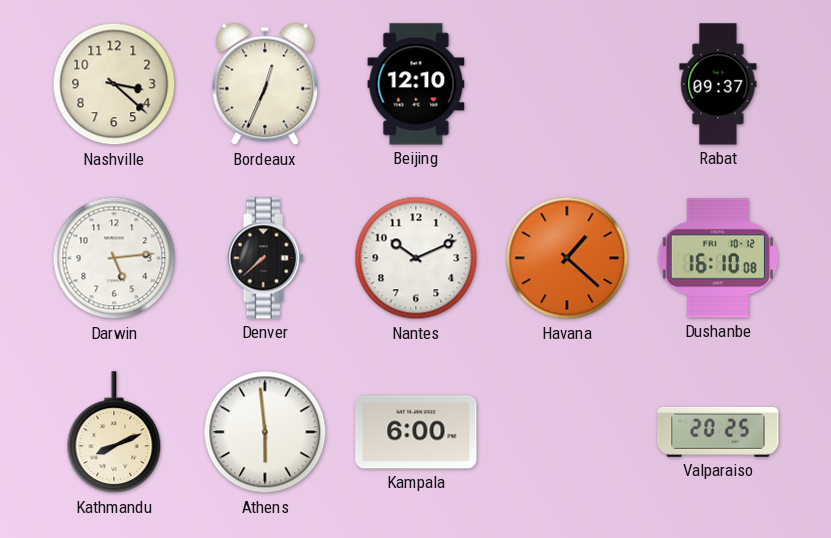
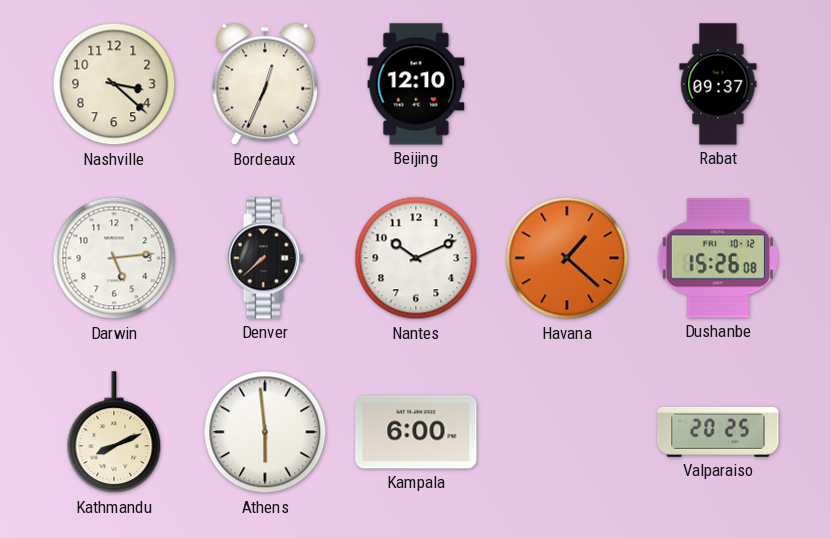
Dushanbe: 16:10 -> 15:26 (718, 258)
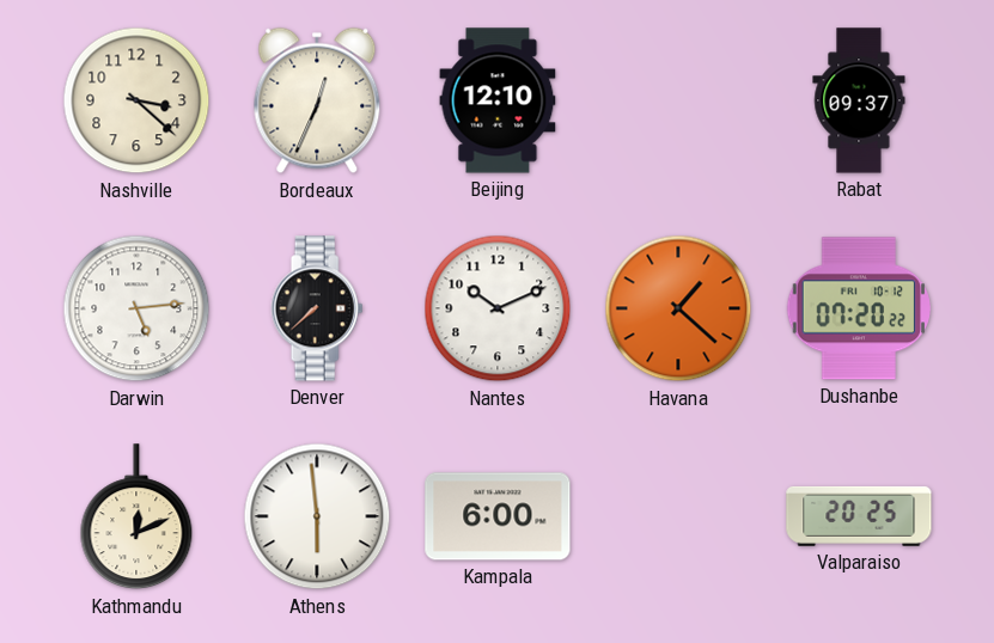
Dushanbe: 15:26 -> 07:20 (859, 308)
Kathmandu: 8:11 -> 12:11 (136, 518)
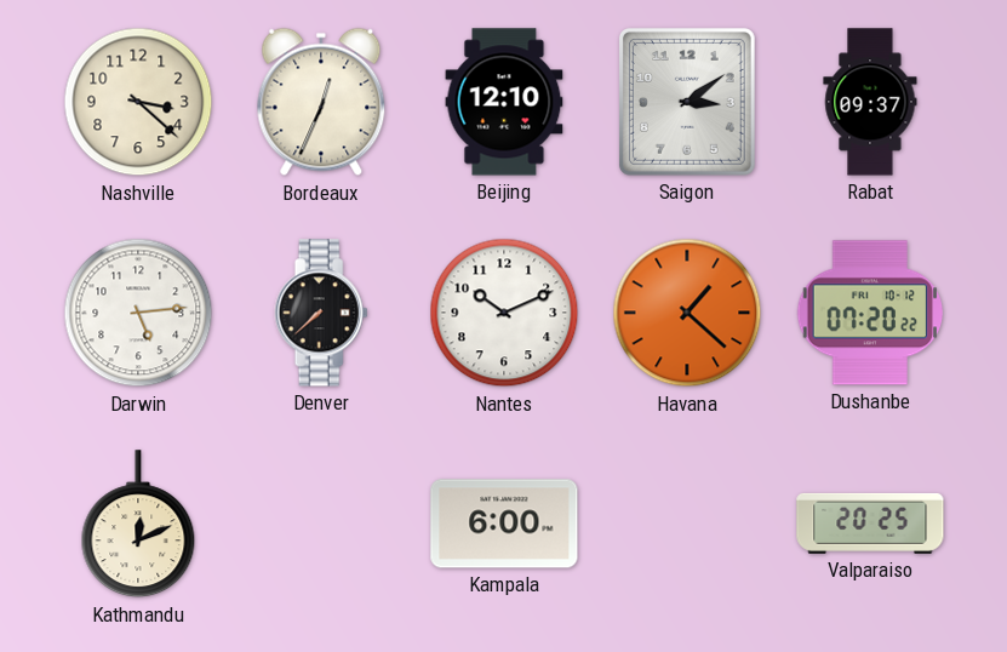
Saigon: none -> 3:09 (687, 103)
Athens: 5:59 -> none (317, 516)
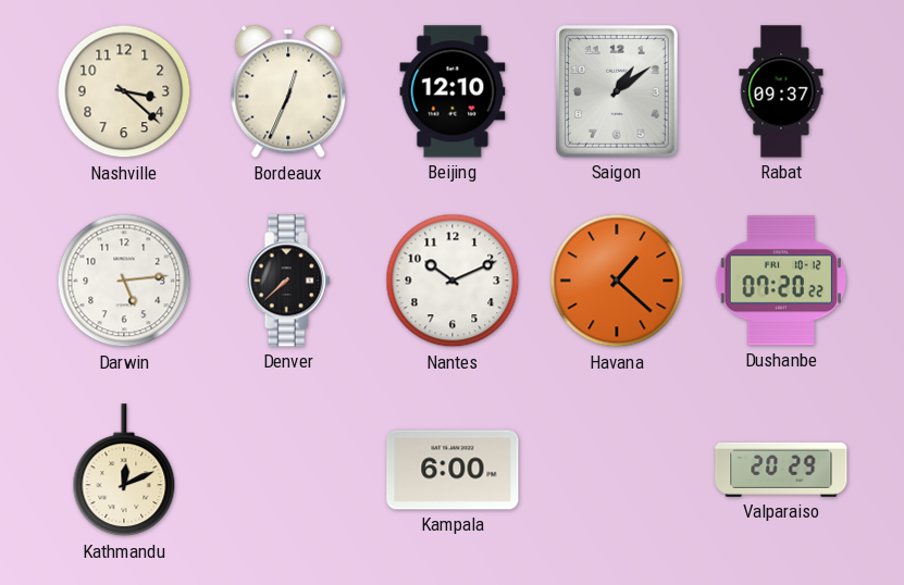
Saigon: 3:09 -> 1:09 (617, 92)
Valparaiso: 20:25 -> 20:29 (781, 470)
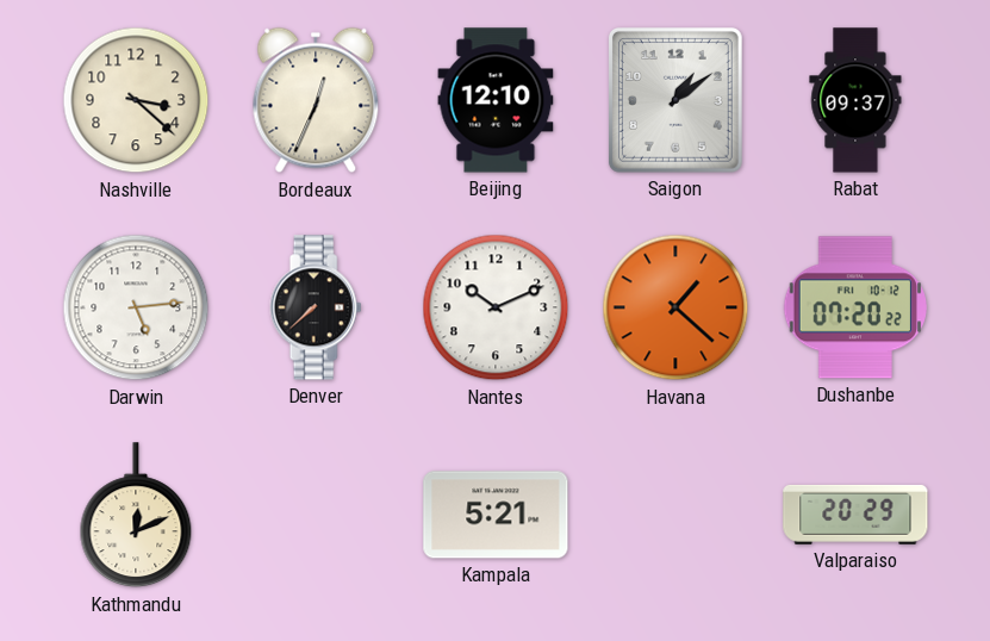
Kampala: 6:00 -> 5:21 (496, 515)
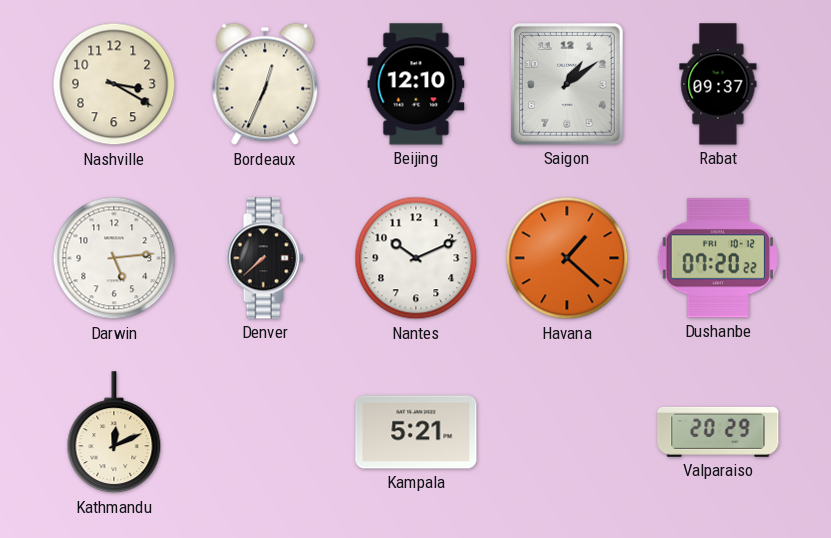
Nashville: 3:22 -> 3:20 (114, 84)
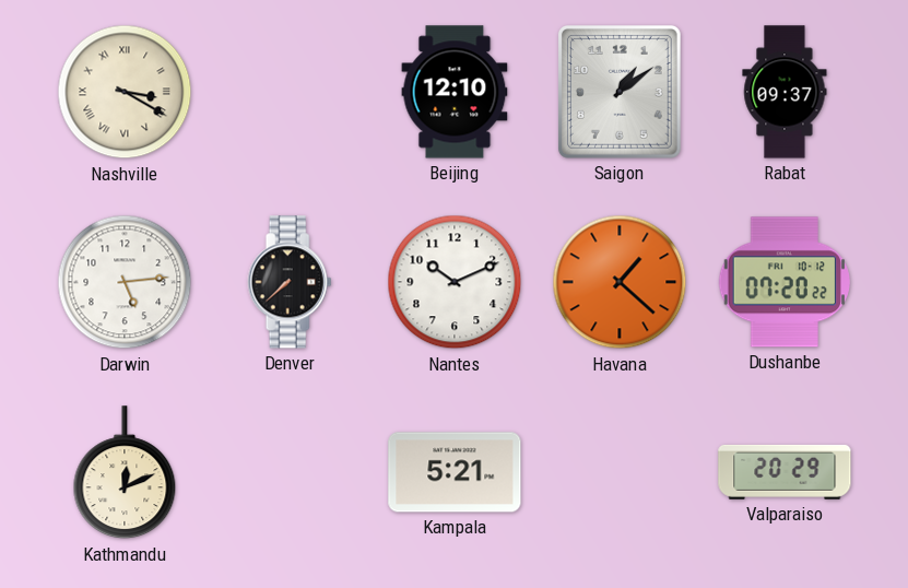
Nashville numerals: Arabic -> Roman (125, 92)
Bordeaux: 12:34 -> none (265, 84)
